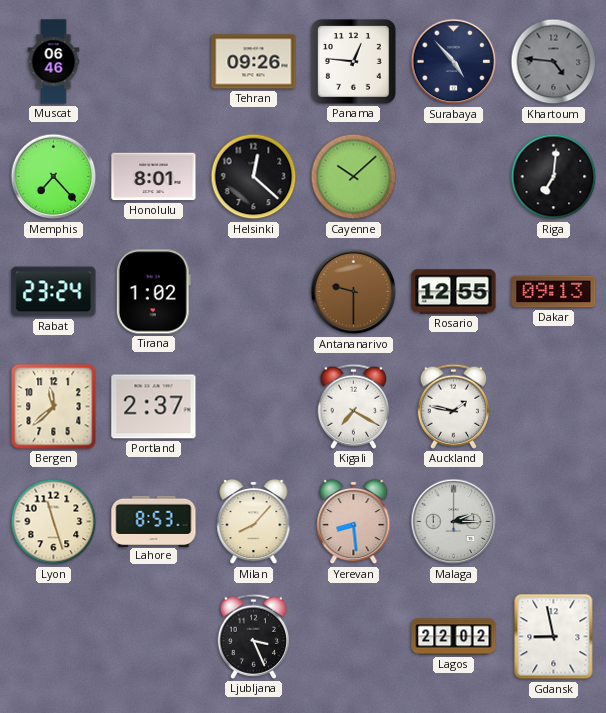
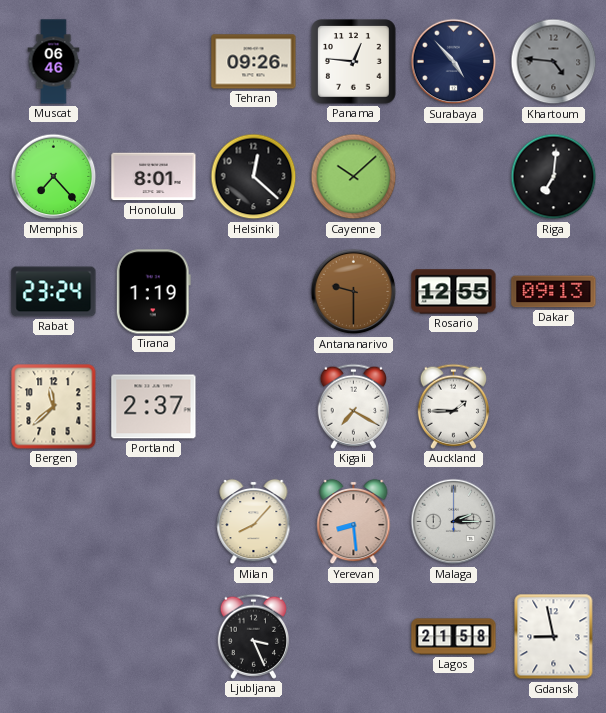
Tirana: 1:02 -> 1:19 (153, 292)
Auckland: 1:47 -> 1:45 (453, 406)
Lyon: 11:27 -> none (54, 522)
Lahore: 8:53 -> none (154, 521)
Lagos: 22:02 -> 21:58 (454, 637)
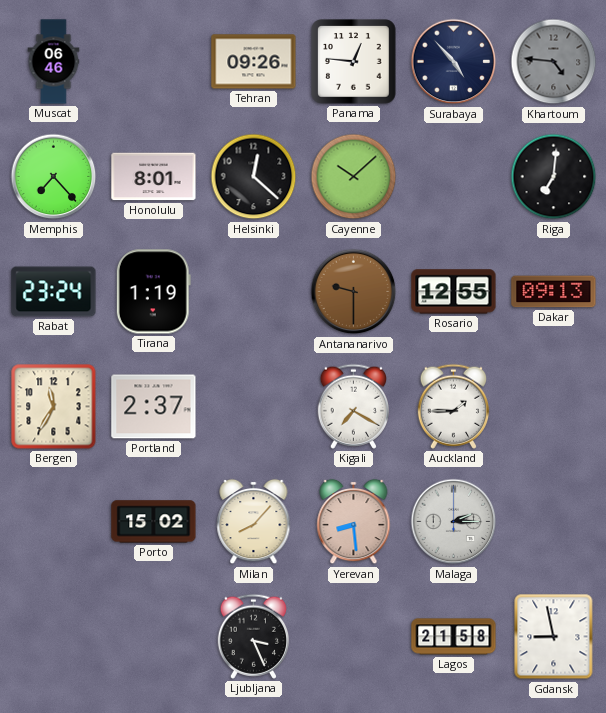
Bergen: 11:38 -> 11:35 (54, 407)
Porto: none -> 15:02 (154, 522)
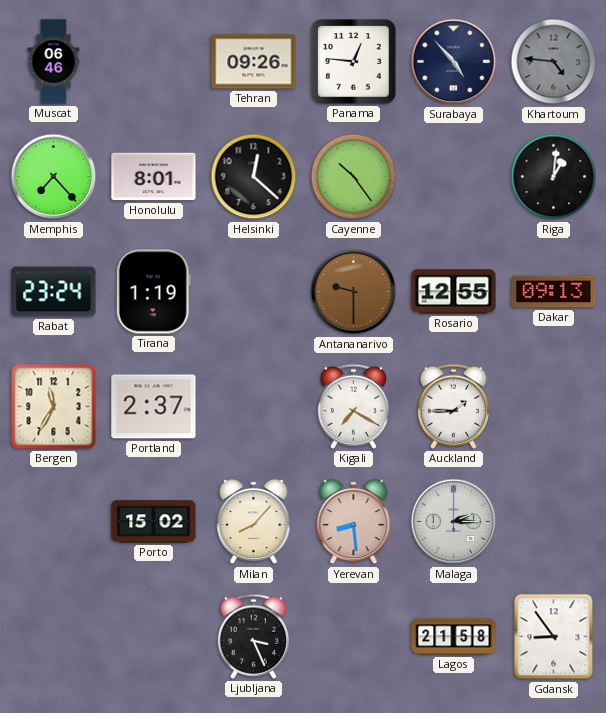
Cayenne: 10:08 -> 10:24 (354, 177)
Riga: 7:01 -> 1:01 (554, 177)
Gdansk: 8:58 -> 8:54 (554, 637)
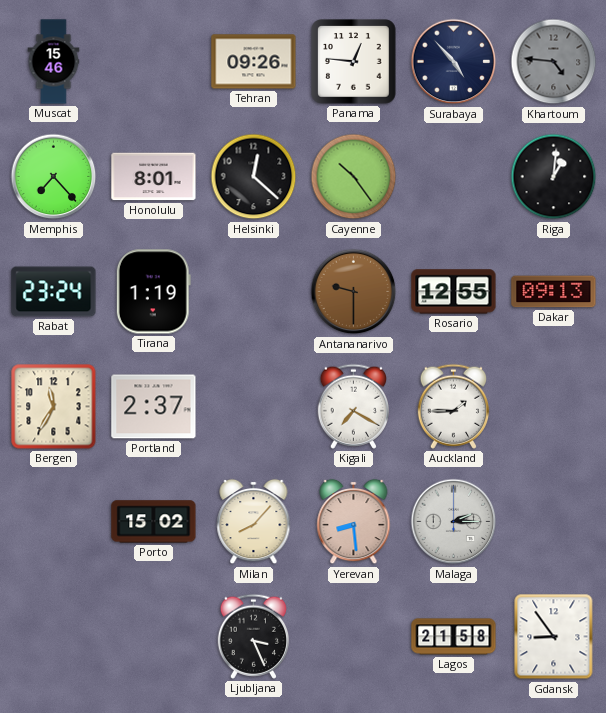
Muscat: 06:46 -> 15:46 (54, 62)
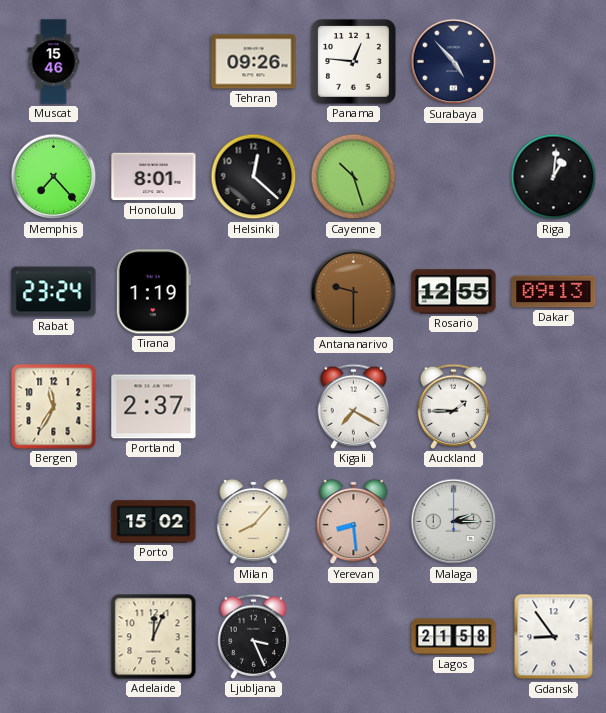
Khartoum: 4:46 -> none (554, 62)
Cayenne: 10:24 -> 10:27 (354, 177)
Adelaide: none -> 12:04 (154, 637)
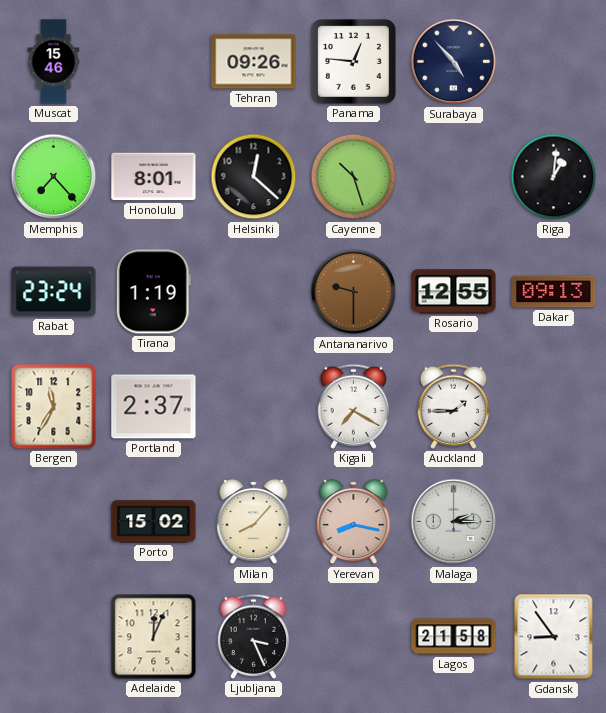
Yerevan: 8:29 -> 8:17 (354, 522)
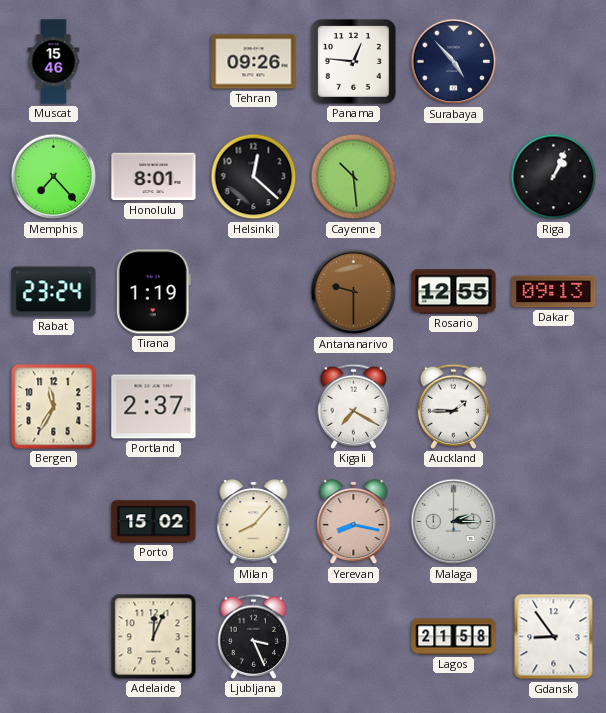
Cayenne: 10:27 -> 10:29 (354, 177)
Riga: 1:01 -> 1:04 (554, 177)
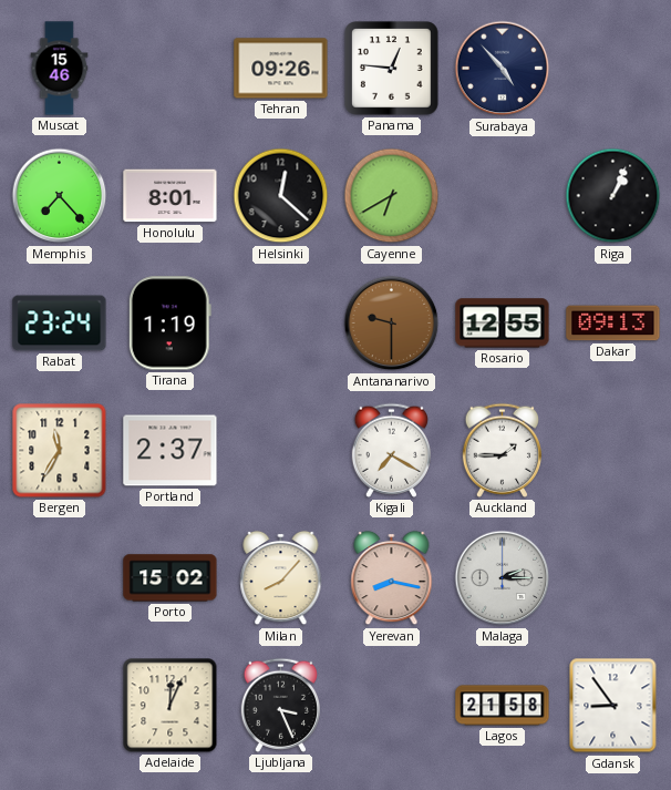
Cayenne: 10:29 -> 6:40 (392, 196)
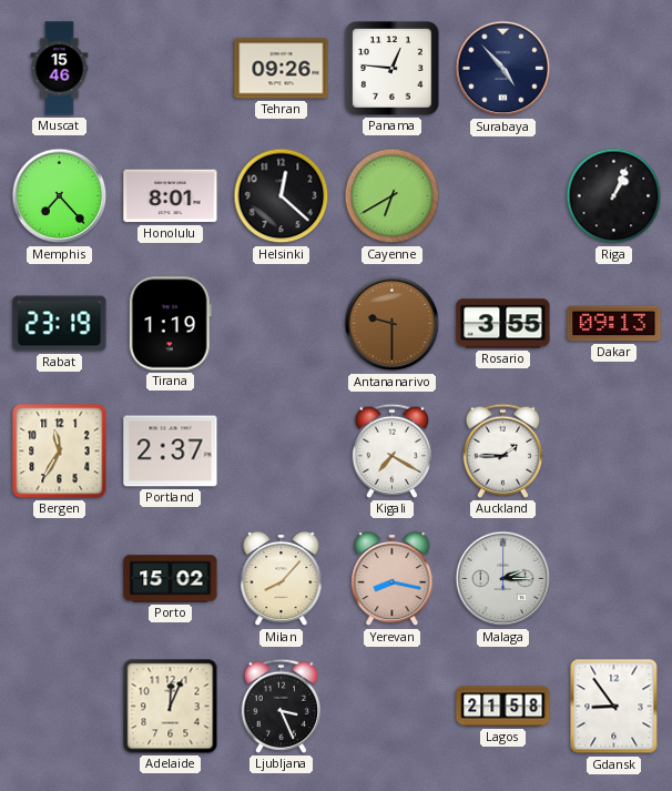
Rabat: 23:24 -> 23:19 (60, 324)
Rosario: 12:55 -> 3:55 (503, 324)
